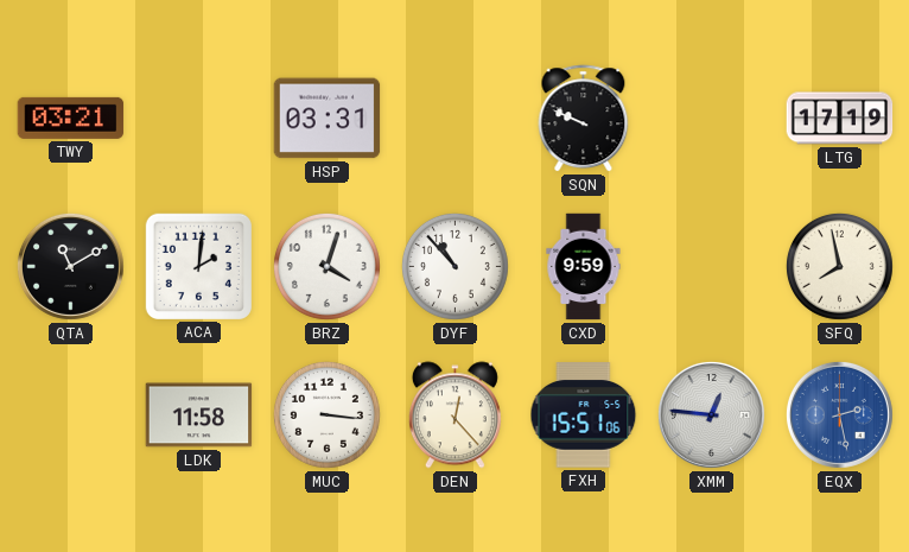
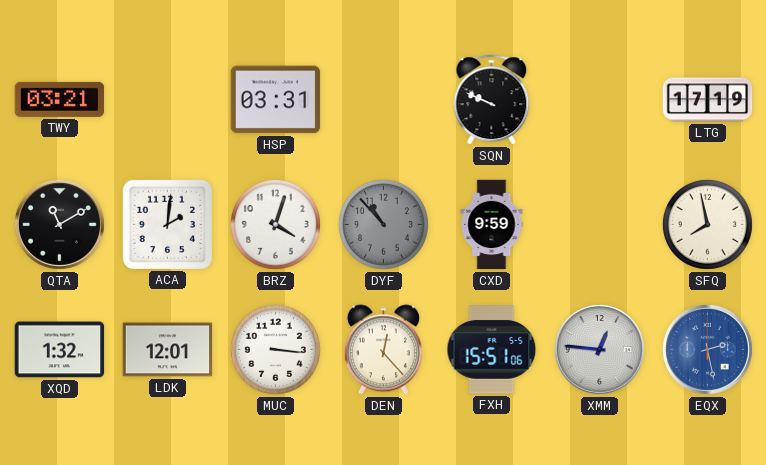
DYF dial: white -> grey (383, 224)
XQD: none -> 1:32 (60, 350)
LDK: 11:58 -> 12:01 (168, 350)
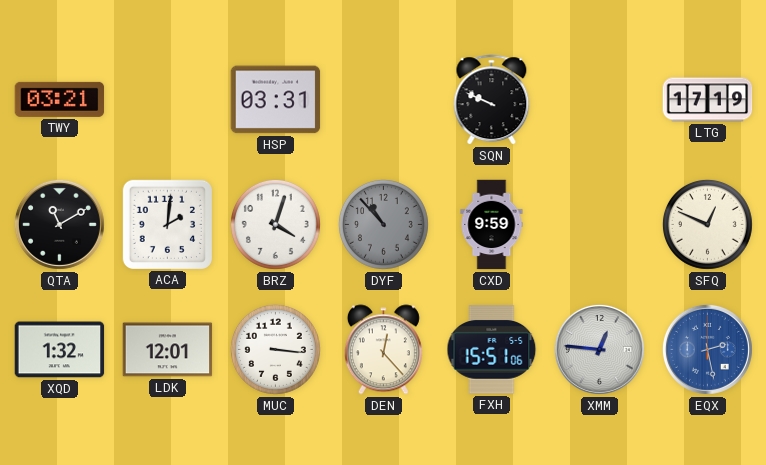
SFQ: 7:58 -> 12:49 (707, 224)
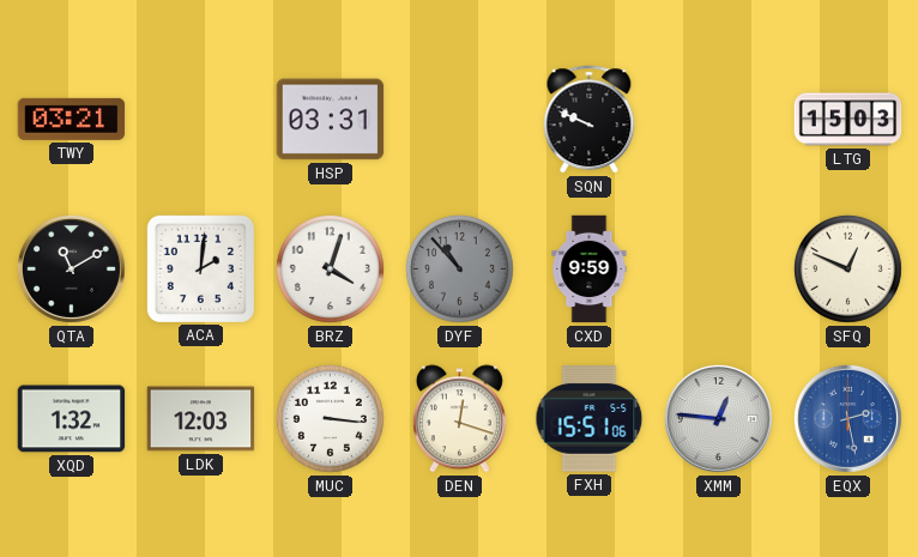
LTG: 17:19 -> 15:03 (848, 120)
LDK: 12:01 -> 12:03 (201, 419)
DEN: 12:23 -> 12:18 (459, 419)
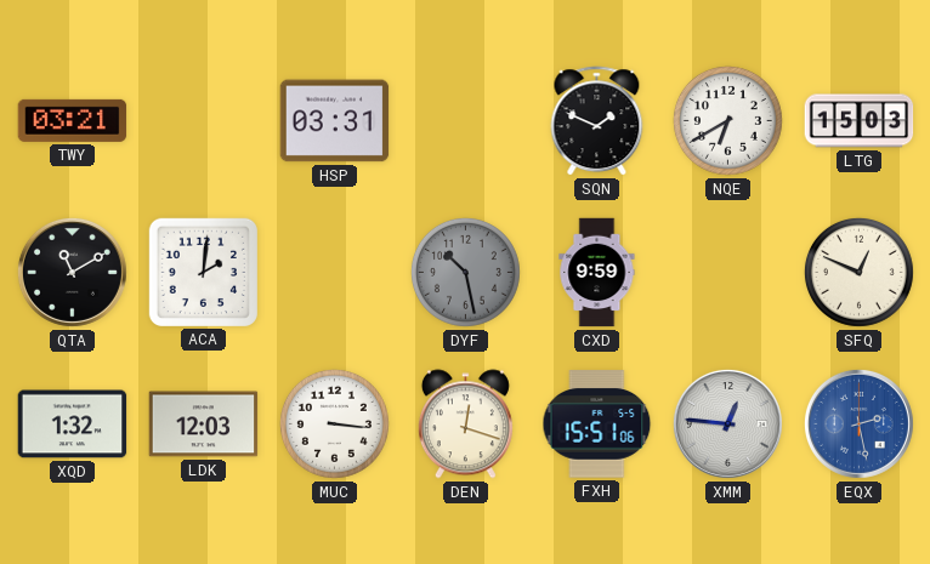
SQN: 9:49 -> 1:49 (597, 121)
NQE: none -> 6:40 (727, 120)
BRZ: 4:03 -> none (330, 268)
DYF: 10:53 -> 10:28 (465, 272)
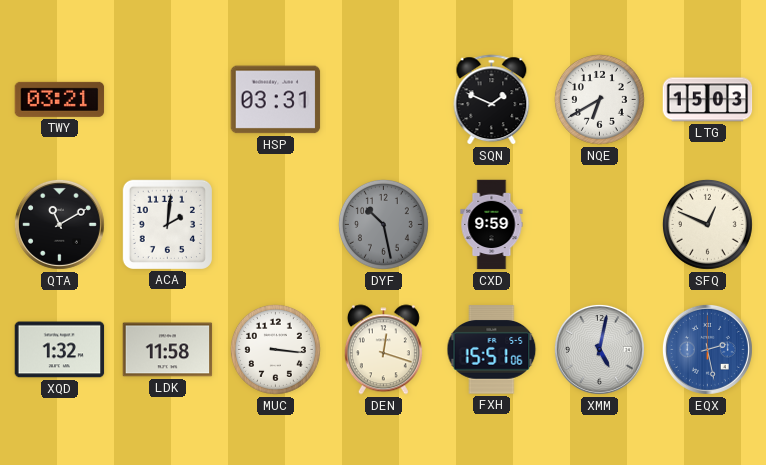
LDK: 12:03 -> 11:58 (168, 350)
XMM: 12:46 -> 5:02 (599, 349)
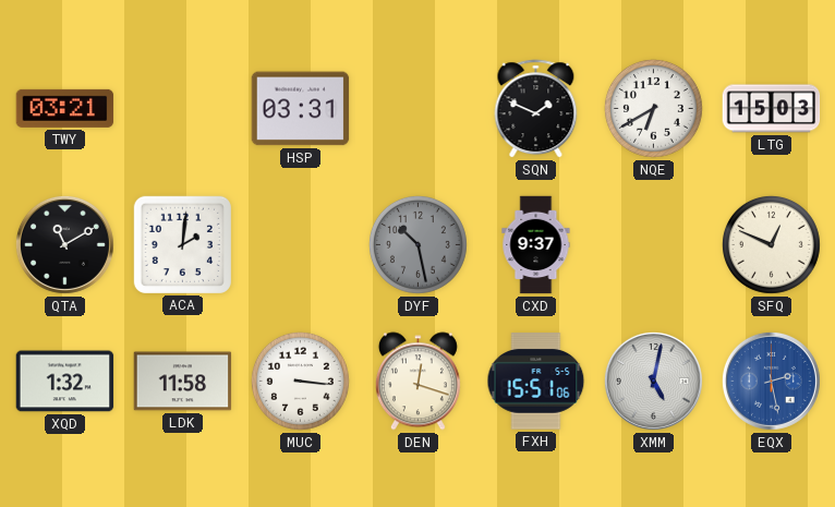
CXD: 9:59 -> 9:37 (536, 245)
